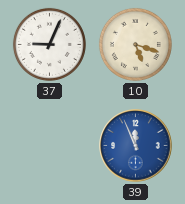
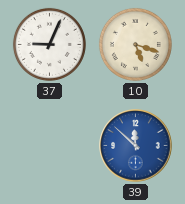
39: 11:56 -> 11:52 (136, 146)
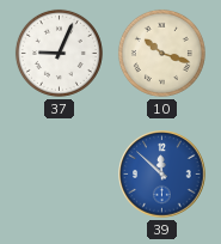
10: 5:18 -> 10:18 (161, 53)
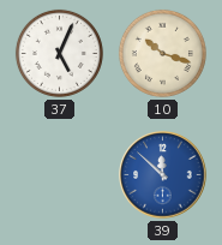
37: 9:04 -> 5:04 (59, 53)
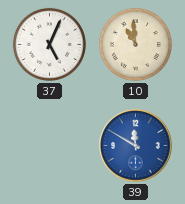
10: 10:18 -> 10:59 (135, 44)
39: 11:52 -> 11:50 (136, 146)
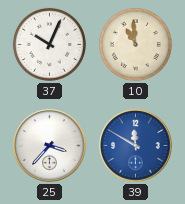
37: 5:04 -> 10:04 (49, 44)
25: none -> 3:37 (50, 146)
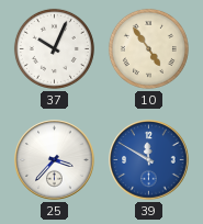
10: 10:59 -> 4:54 (148, 48)
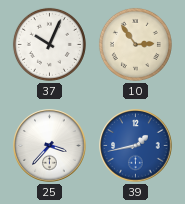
10: 4:54 -> 2:54 (135, 44)
39: 11:50 -> 1:43 (136, 146)
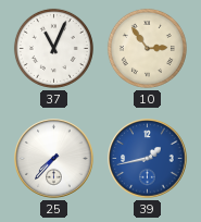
37: 10:04 -> 11:04 (53, 48)
25: 3:37 -> 7:37 (54, 159)
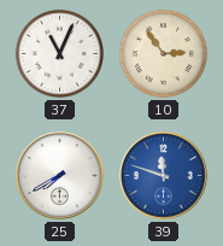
25: 7:37 -> 7:40 (60, 176)
39: 1:43 -> 11:48 (164, 176)
